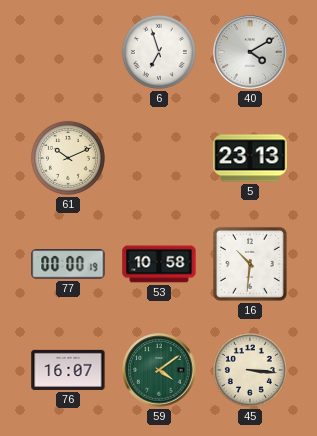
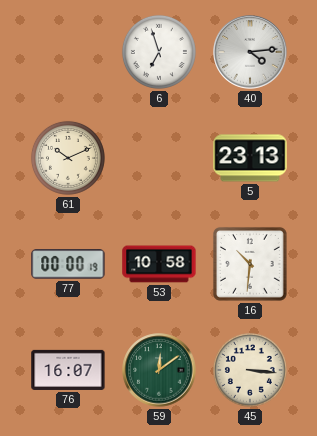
40: 4:10 -> 4:14 (250, 52)
59: 4:09 -> 12:09 (159, 370)
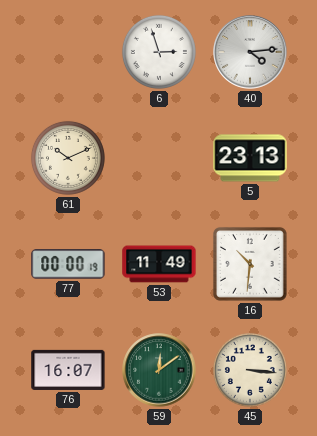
6: 6:57 -> 2:57 (159, 52)
53: 10:58 -> 11:49 (159, 264)
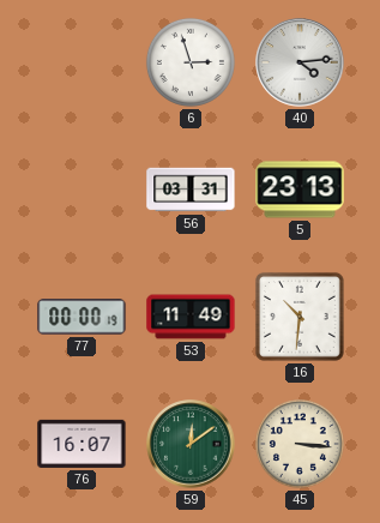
61: 10:11 -> none (68, 158)
56: none -> 03:31 (191, 190)
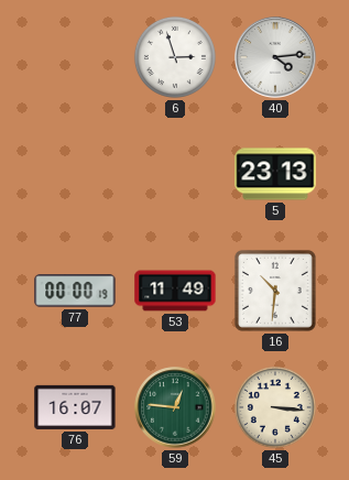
56: 03:31 -> none (191, 190)
59: 12:09 -> 12:46 (175, 407)
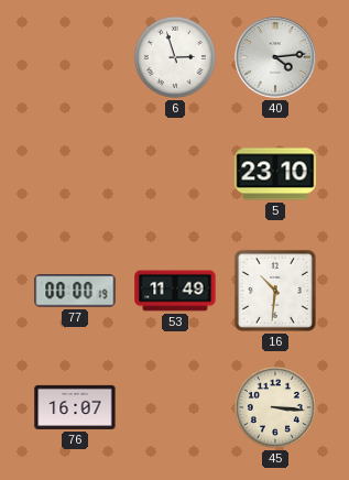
5: 23:13 -> 23:10 (275, 174)
59: 12:46 -> none (175, 407)
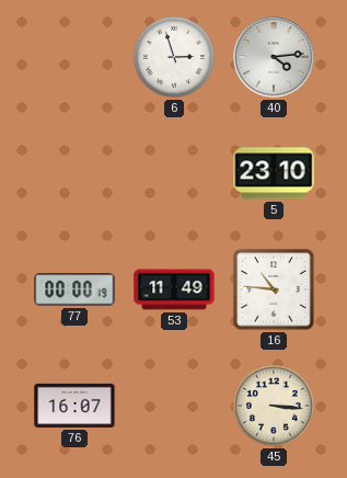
16: 10:31 -> 10:46 (274, 289)
